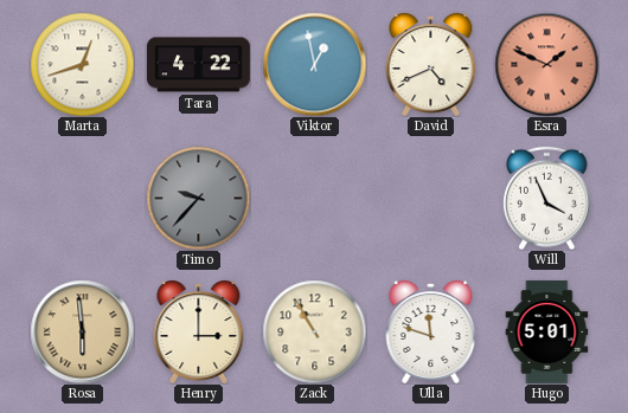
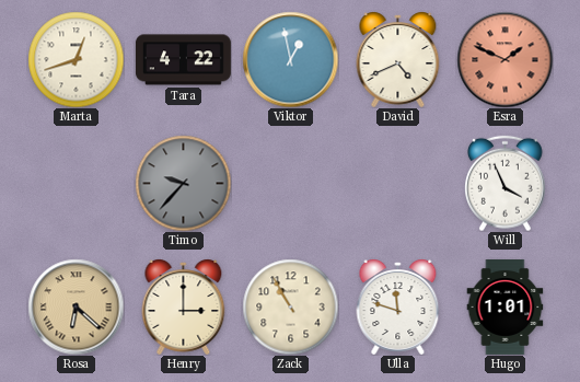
Rosa: 5:59 -> 6:22 (76, 306)
Hugo: 5:01 -> 1:01 (506, 306)
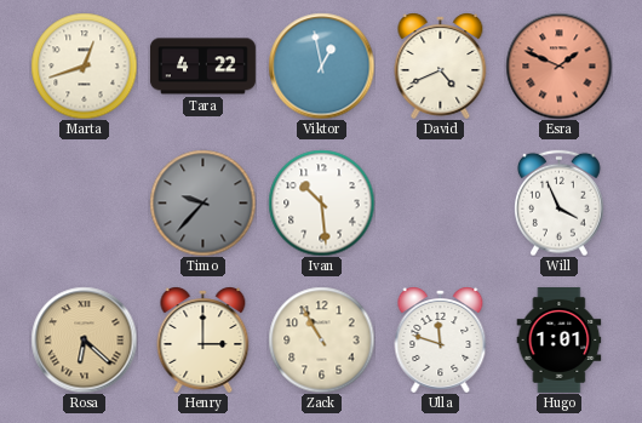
Ivan: none -> 10:29 (321, 202)
